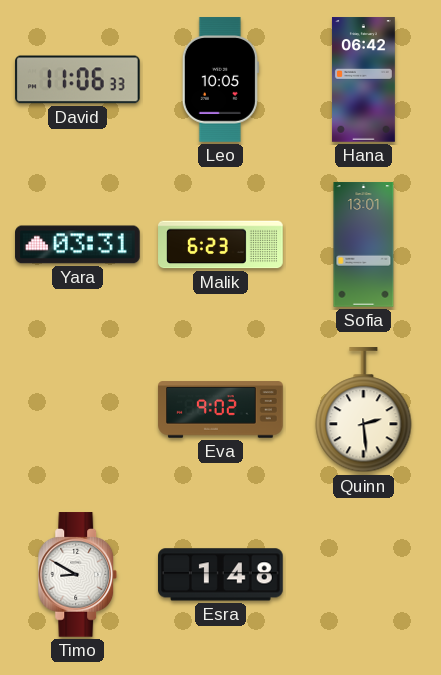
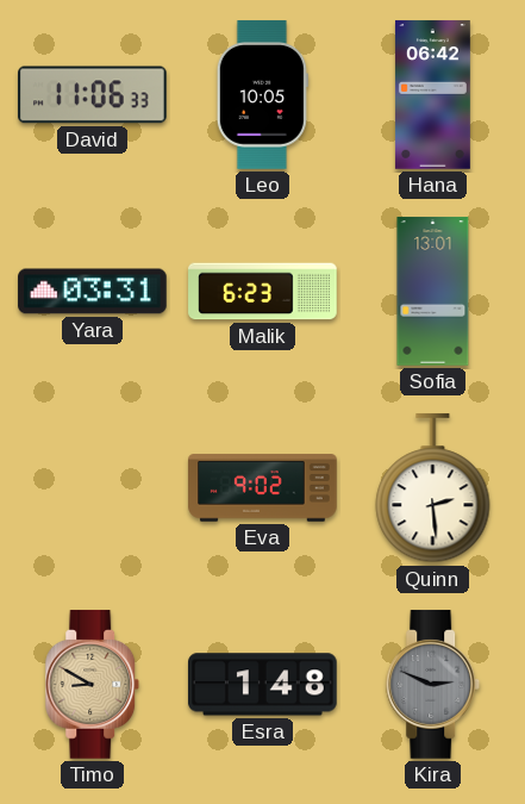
Timo dial: white -> champagne (93, 685)
Kira: none -> 2:49 (433, 685)
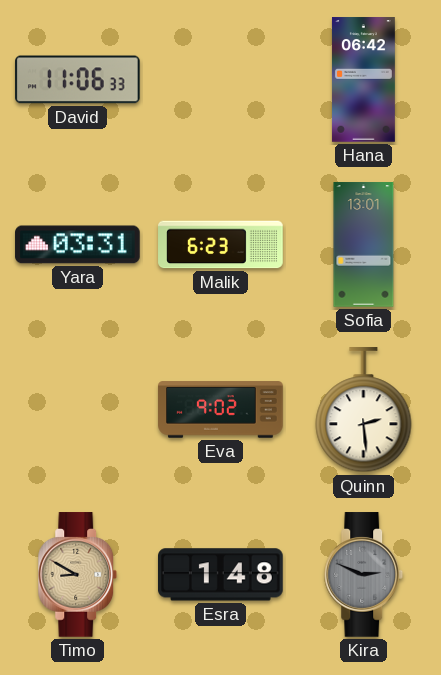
Leo: 10:05 -> none (262, 95)
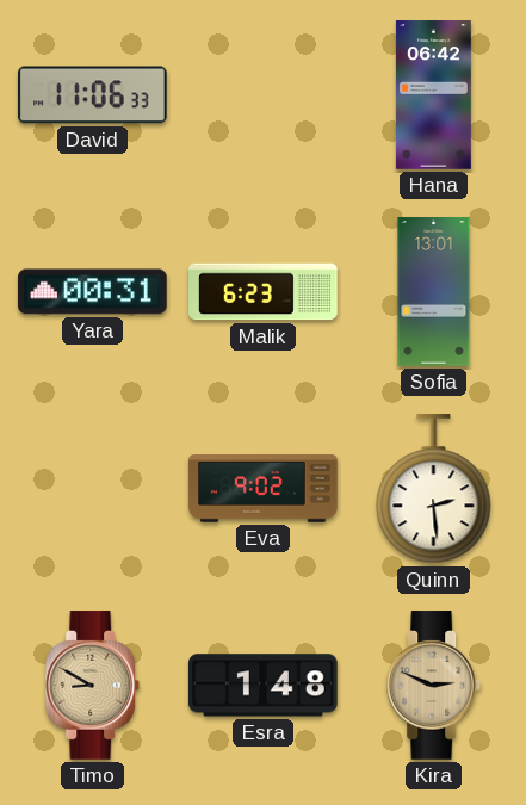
Yara: 03:31 -> 00:31 (93, 292)
Kira dial: grey -> champagne (434, 686)
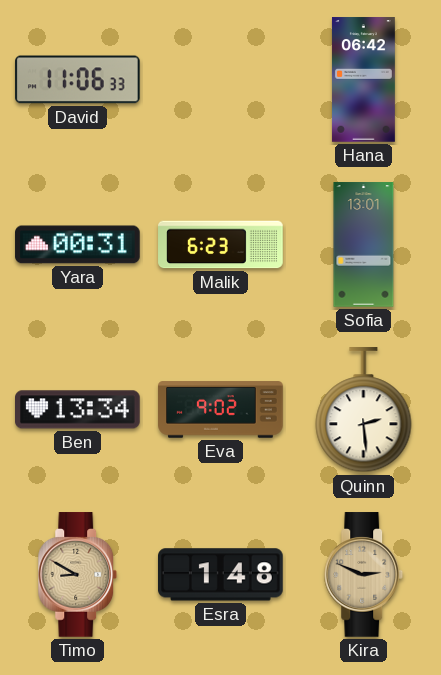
Ben: none -> 13:34 (78, 410)
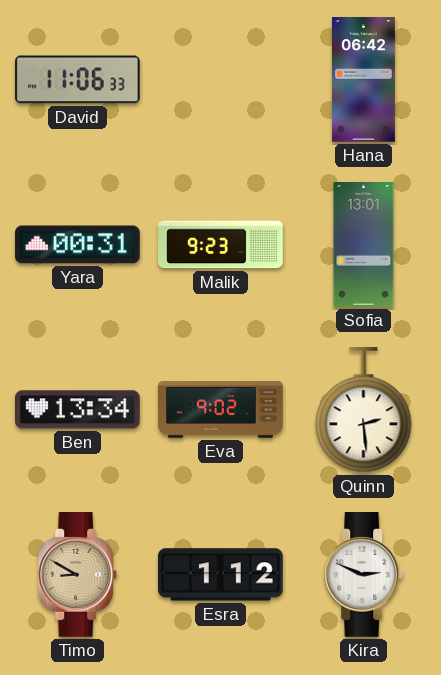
Malik: 6:23 -> 9:23 (221, 245)
Esra: 1:48 -> 1:12 (221, 575)
Kira dial: champagne -> white (364, 575)
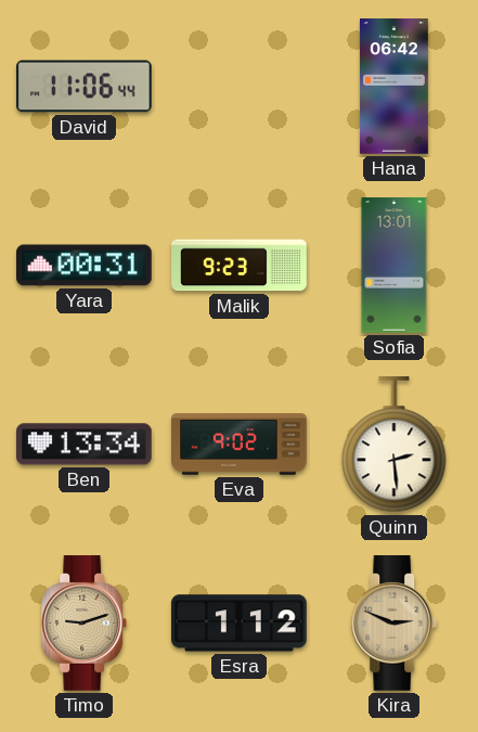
David: 11:06:33 -> 11:06:44 (85, 87)
Timo: 8:50 -> 9:12 (85, 624)
Kira dial: white -> champagne (395, 624)
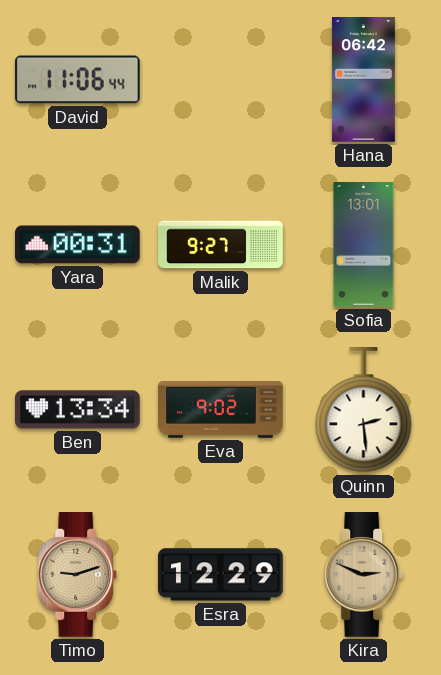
Malik: 9:23 -> 9:27 (221, 245)
Esra: 1:12 -> 12:29 (221, 575)
